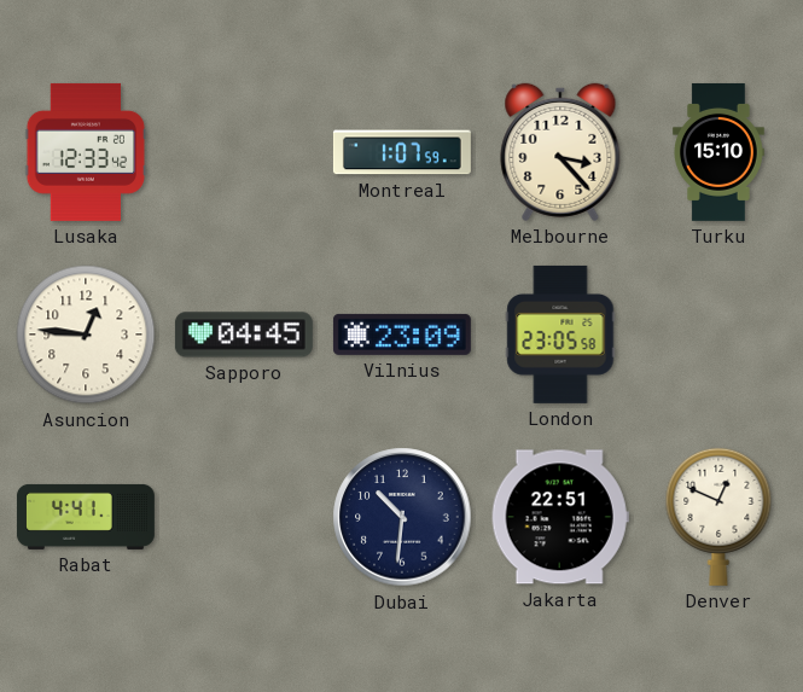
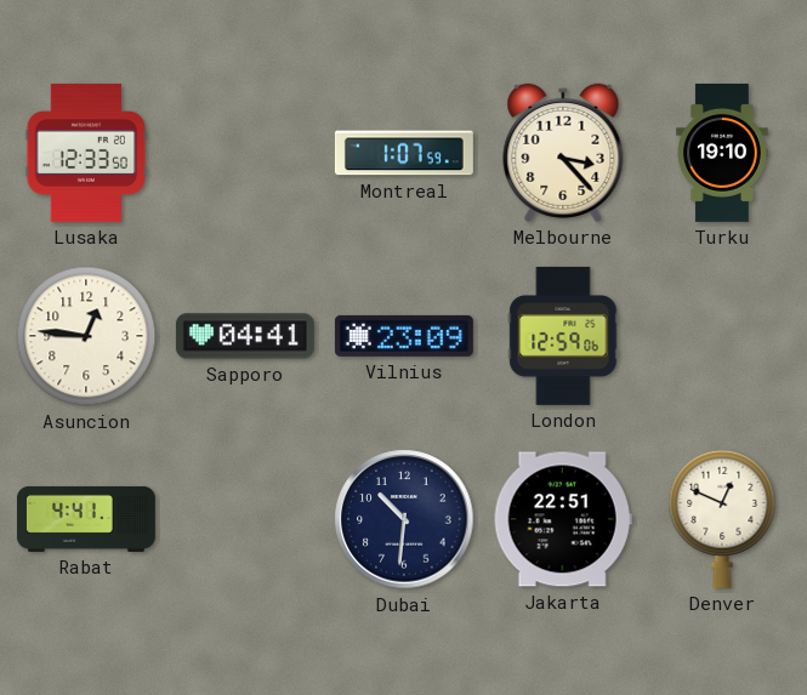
Lusaka: 12:33:42 -> 12:33:50 (86, 153)
Turku: 15:10 -> 19:10 (722, 153)
Sapporo: 04:45 -> 04:41 (245, 336)
London: 23:05 -> 12:59 (563, 336)
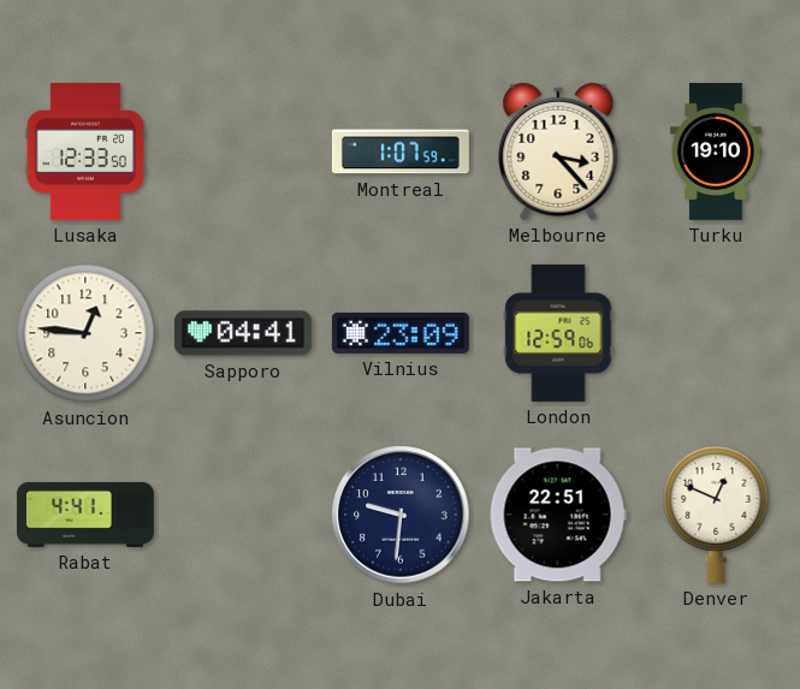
Dubai: 10:31 -> 9:31 (401, 515)
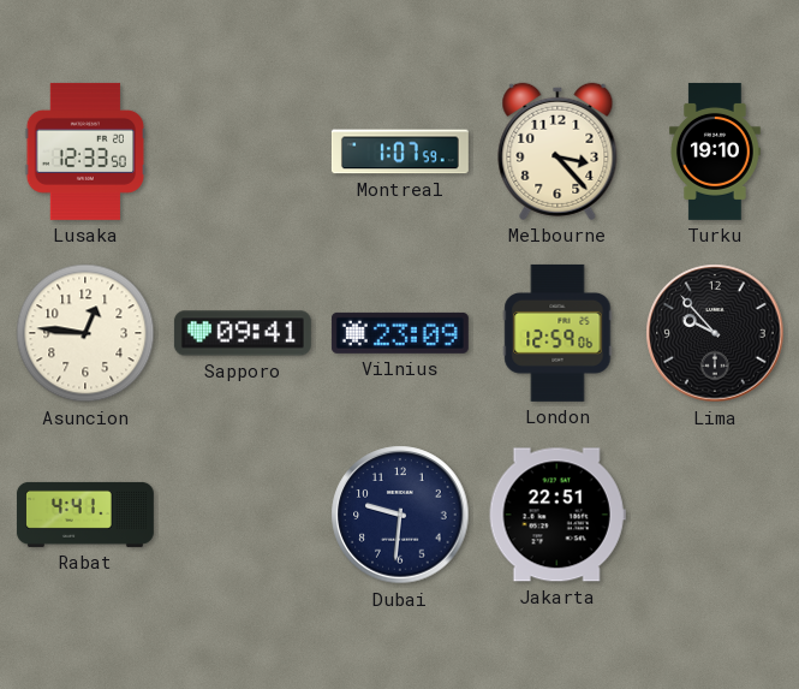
Sapporo: 04:41 -> 09:41 (243, 333)
Lima: none -> 9:53 (715, 333)
Denver: 12:49 -> none (716, 515)
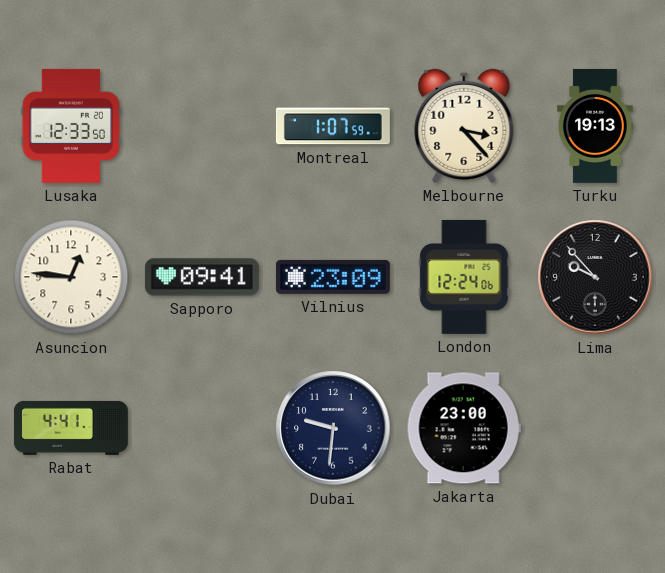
Turku: 19:10 -> 19:13 (595, 126)
London: 12:59 -> 12:24 (464, 277)
Jakarta: 22:51 -> 23:00 (464, 428)
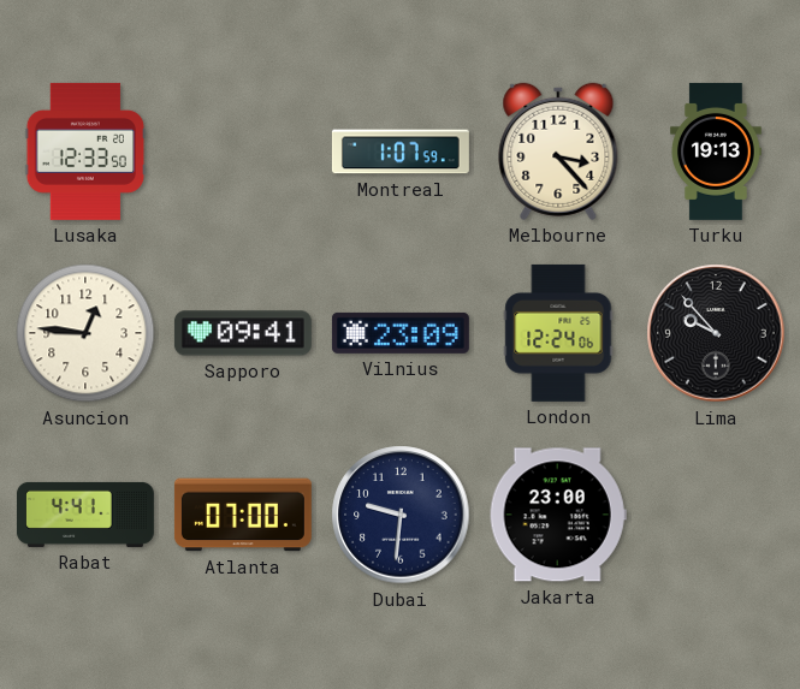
Atlanta: none -> 07:00 (243, 515)
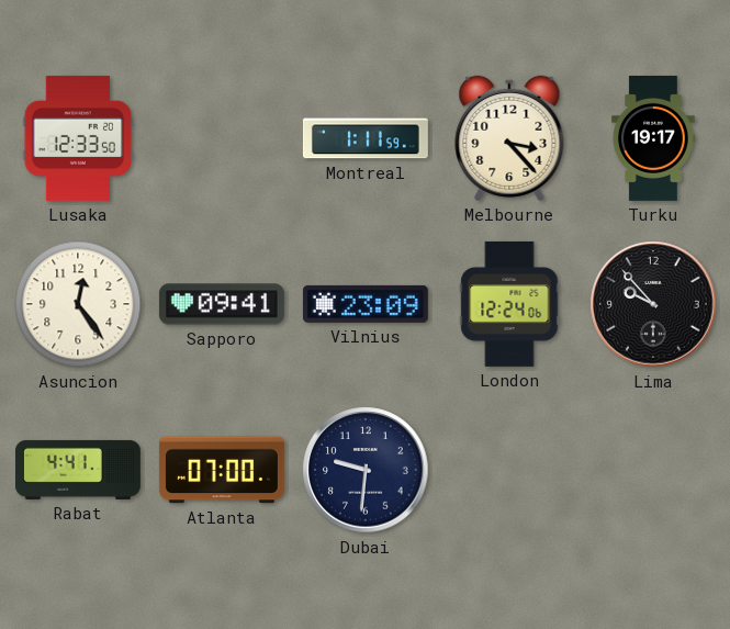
Montreal: 1:07 -> 1:11 (366, 138)
Turku: 19:13 -> 19:17 (653, 138)
Asuncion: 12:46 -> 12:24 (78, 304)
Jakarta: 23:00 -> none (558, 515)
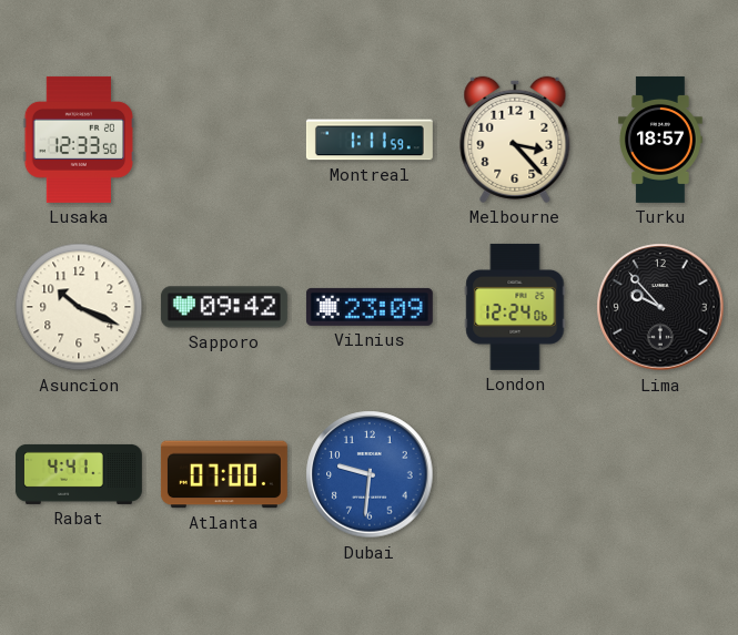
Turku: 19:17 -> 18:57 (660, 140)
Asuncion: 12:24 -> 10:19 (79, 307)
Sapporo: 09:41 -> 09:42 (224, 307)
Dubai dial: navy -> blue (370, 474)
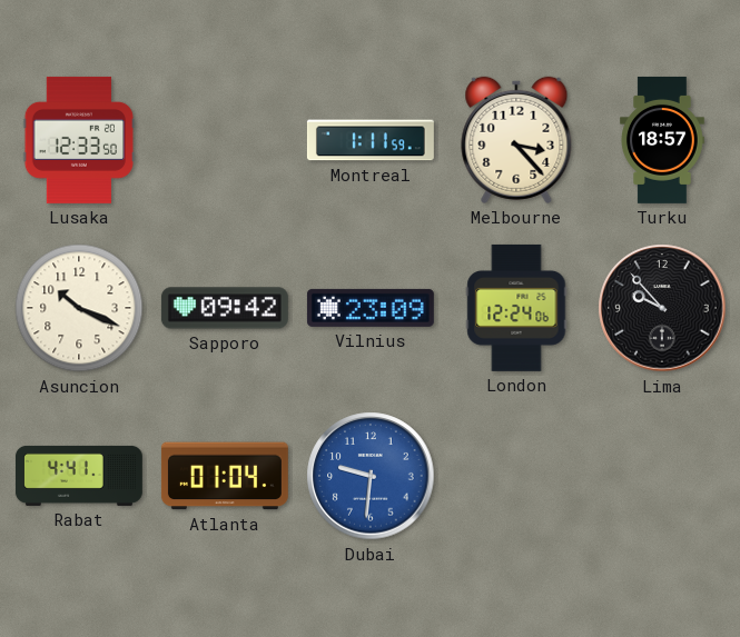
Atlanta: 07:00 -> 01:04 (225, 476)
